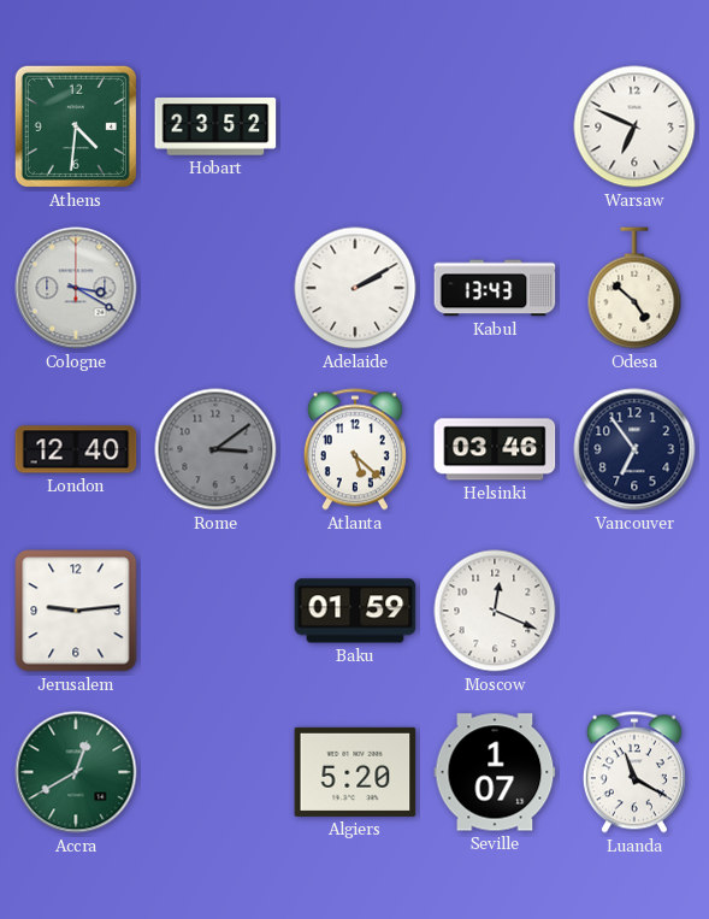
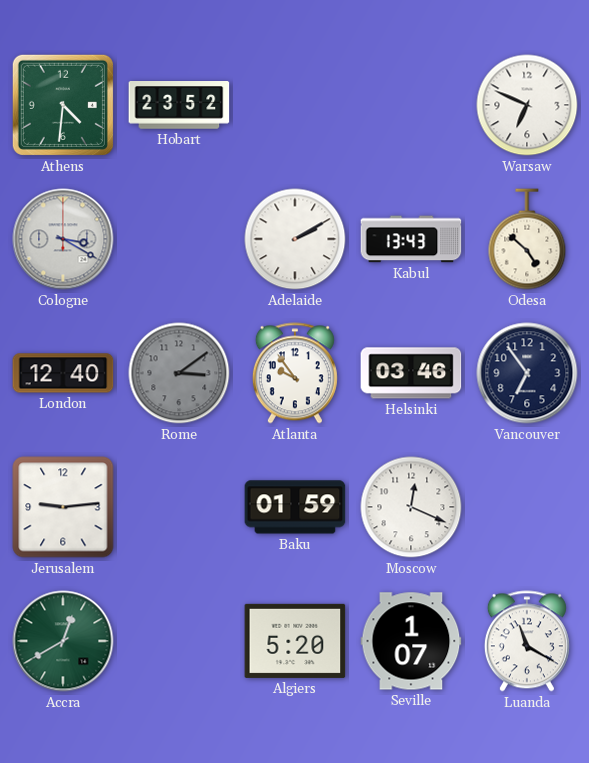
Atlanta: 5:22 -> 9:54 (295, 373)
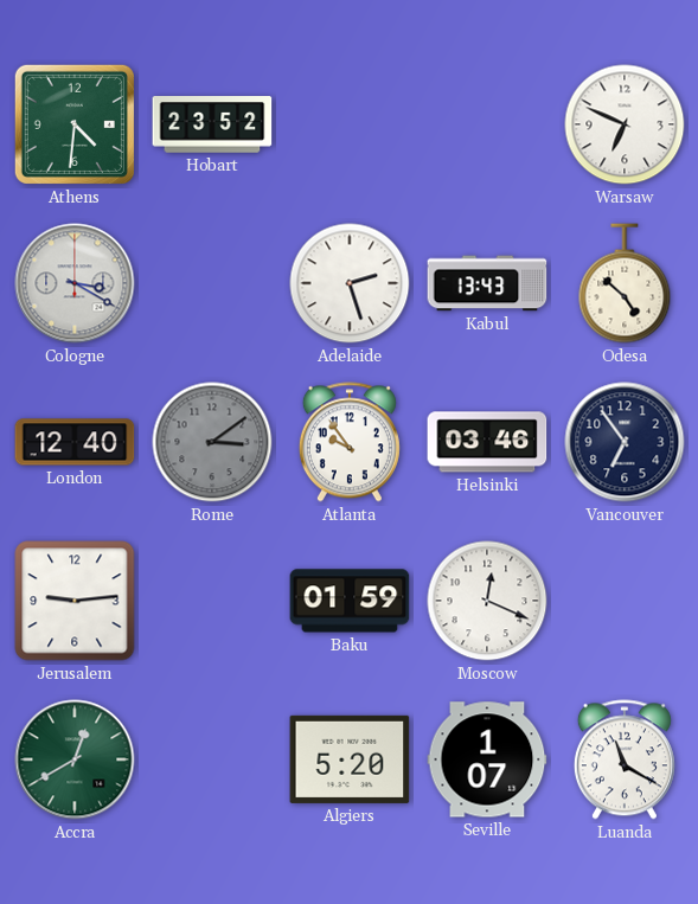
Adelaide: 2:10 -> 2:27 (350, 283)
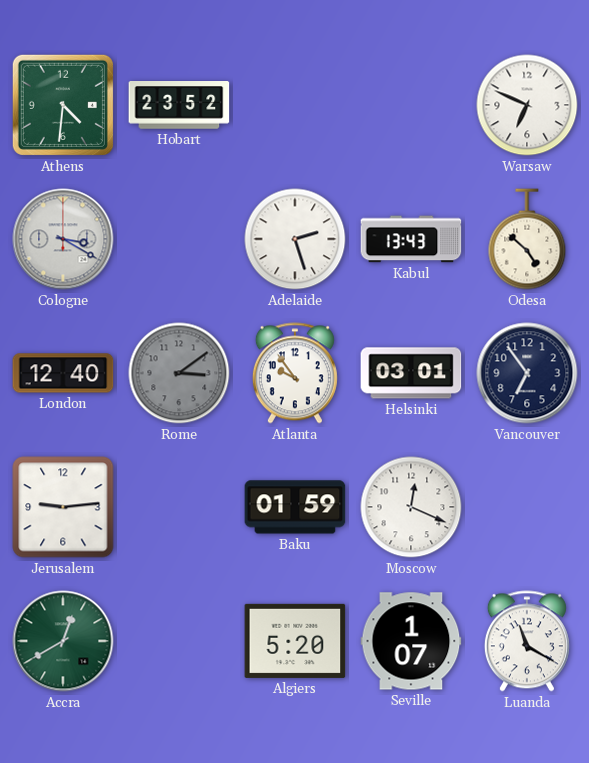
Helsinki: 03:46 -> 03:01 (411, 373)
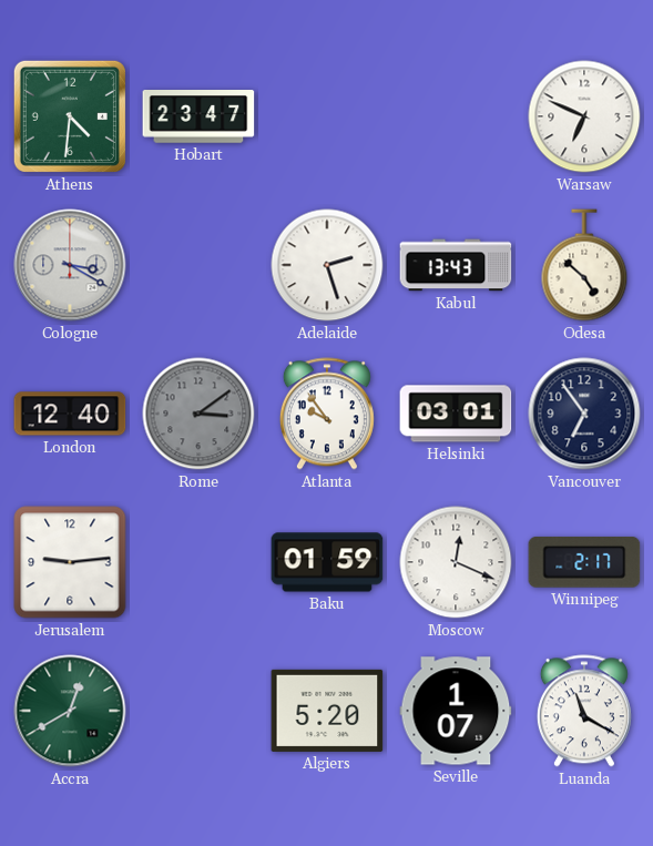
Hobart: 23:52 -> 23:47 (198, 118)
Winnipeg: none -> 2:17 (584, 562)
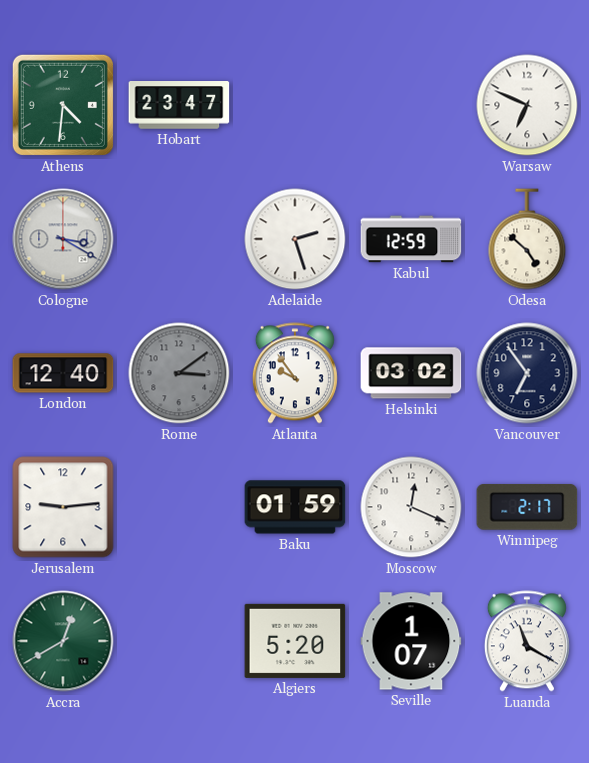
Kabul: 13:43 -> 12:59 (411, 239)
Helsinki: 03:01 -> 03:02 (411, 373)
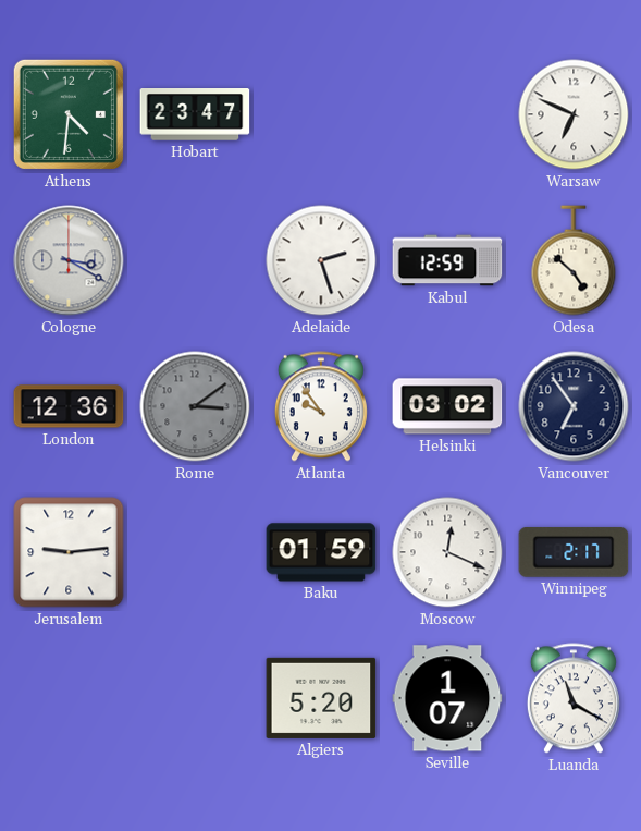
London: 12:40 -> 12:36 (69, 406)
Accra: 12:40 -> none (63, 641)
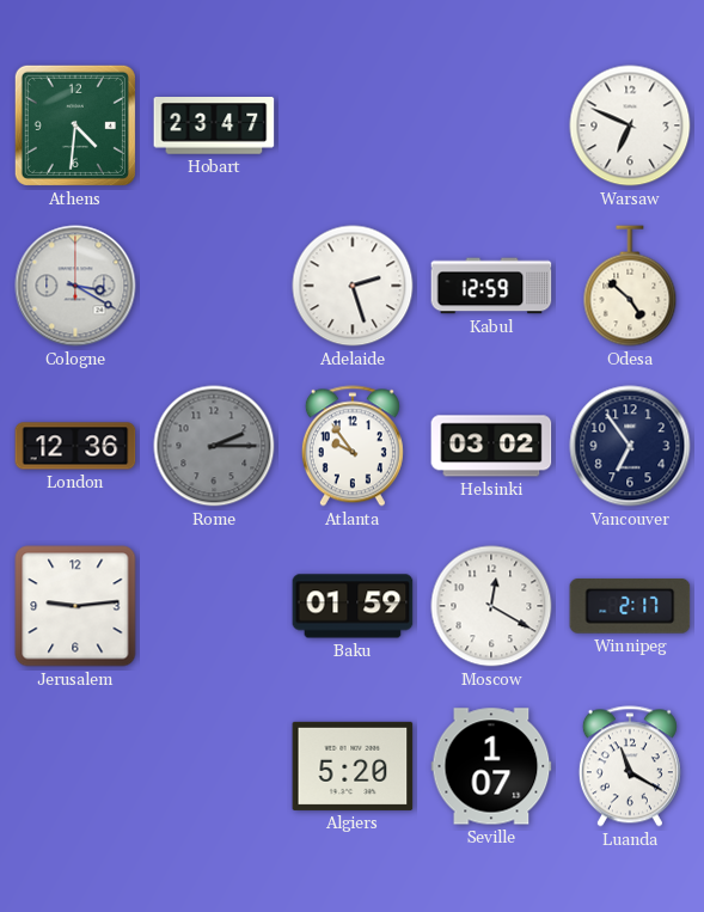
Rome: 3:09 -> 2:15 (214, 446)
Moscow: 12:19 -> 12:20 (491, 606)
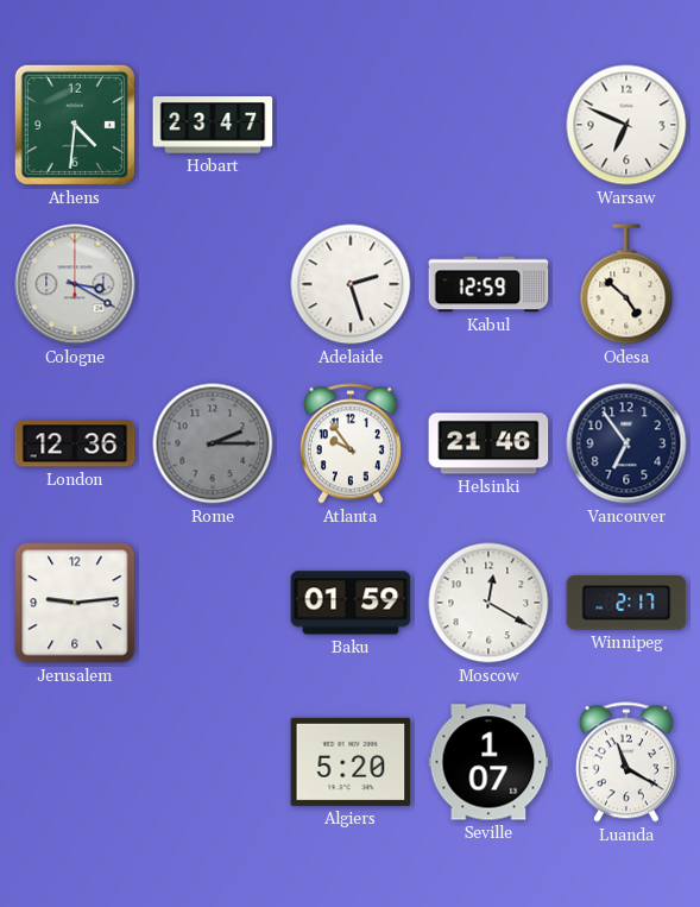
Helsinki: 03:02 -> 21:46 (488, 443)
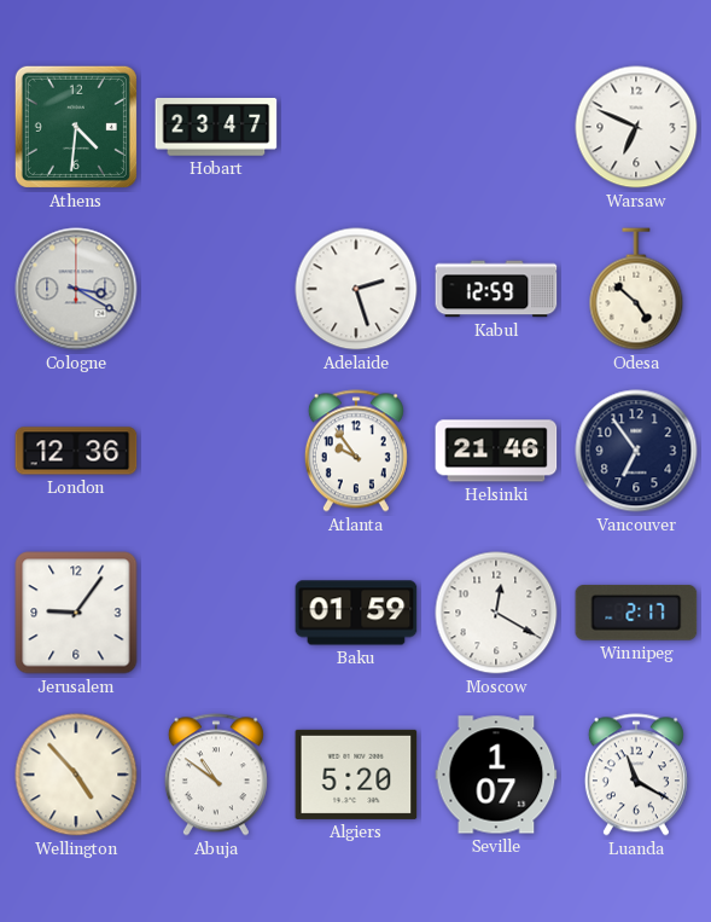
Rome: 2:15 -> none (213, 443)
Jerusalem: 9:14 -> 9:06 (76, 613)
Wellington: none -> 4:53 (76, 775)
Abuja: none -> 10:51 (216, 775)
